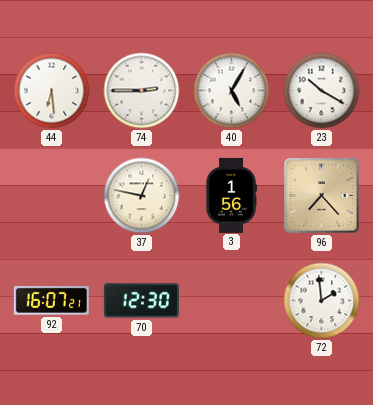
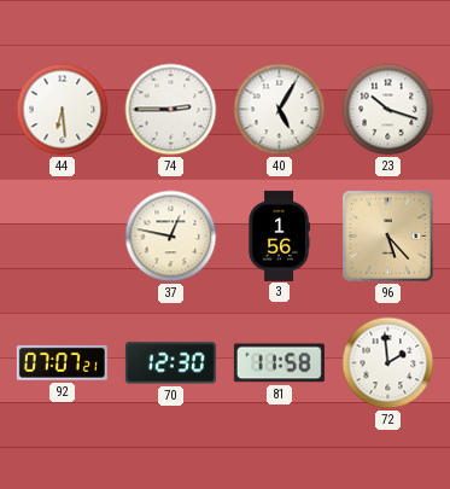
23: 10:20 -> 10:18 (388, 110)
96: 7:23 -> 5:23 (388, 237)
92: 16:07 -> 07:07 (62, 362)
81: none -> 11:58 (279, 363)
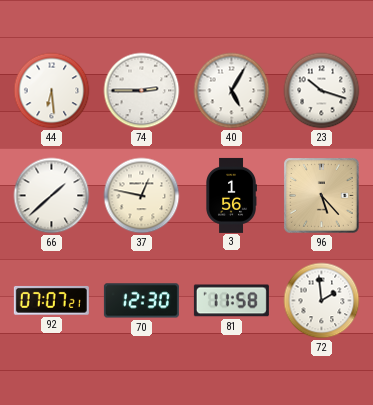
66: none -> 1:38 (52, 196)
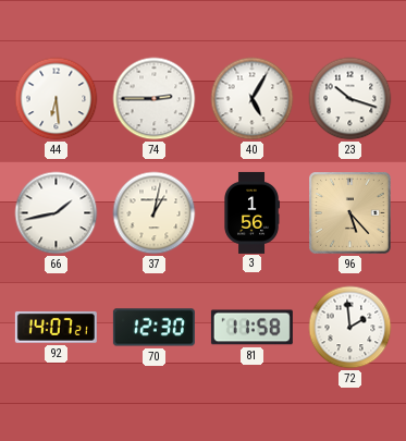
66: 1:38 -> 1:43 (57, 213)
37: 12:47 -> 1:02 (155, 213)
92: 07:07 -> 14:07 (56, 327)
